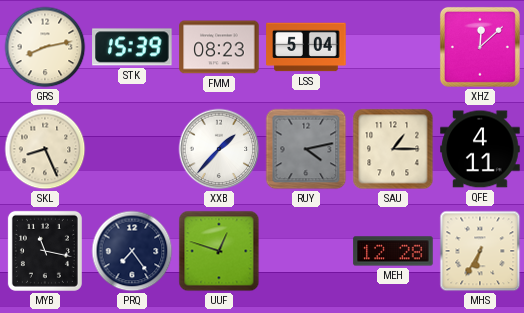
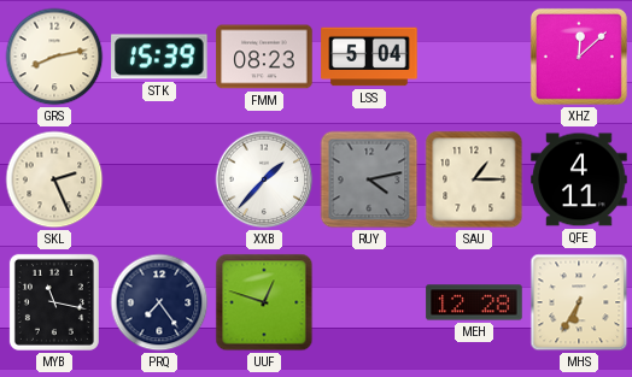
SKL: 8:26 -> 2:26 (54, 179)
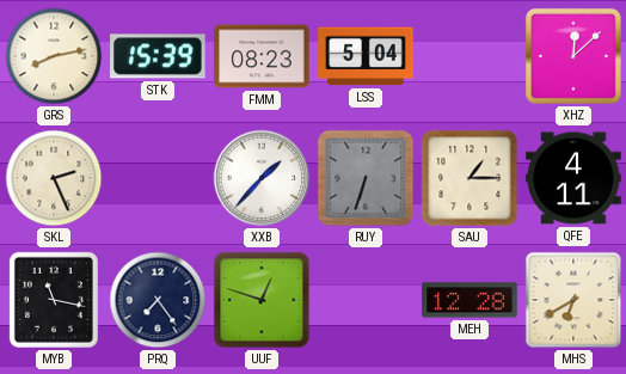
RUY: 4:13 -> 6:33 (366, 178)
MHS: 6:35 -> 6:40 (573, 300)
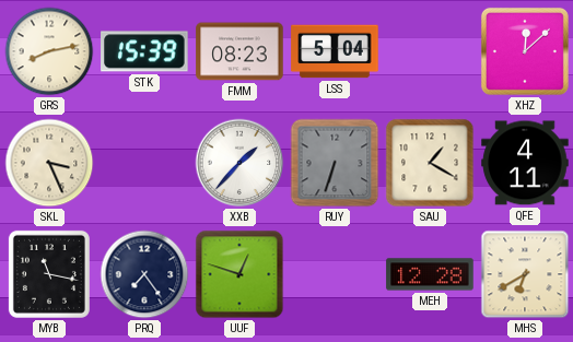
SKL: 2:26 -> 3:26 (49, 163)
SAU: 1:15 -> 1:20 (430, 163)
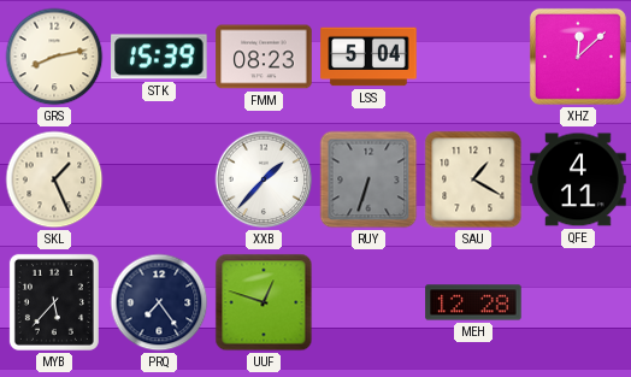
SKL: 3:26 -> 1:26 (54, 179)
MYB: 11:17 -> 5:37 (54, 302)
MHS: 6:40 -> none (525, 274)
